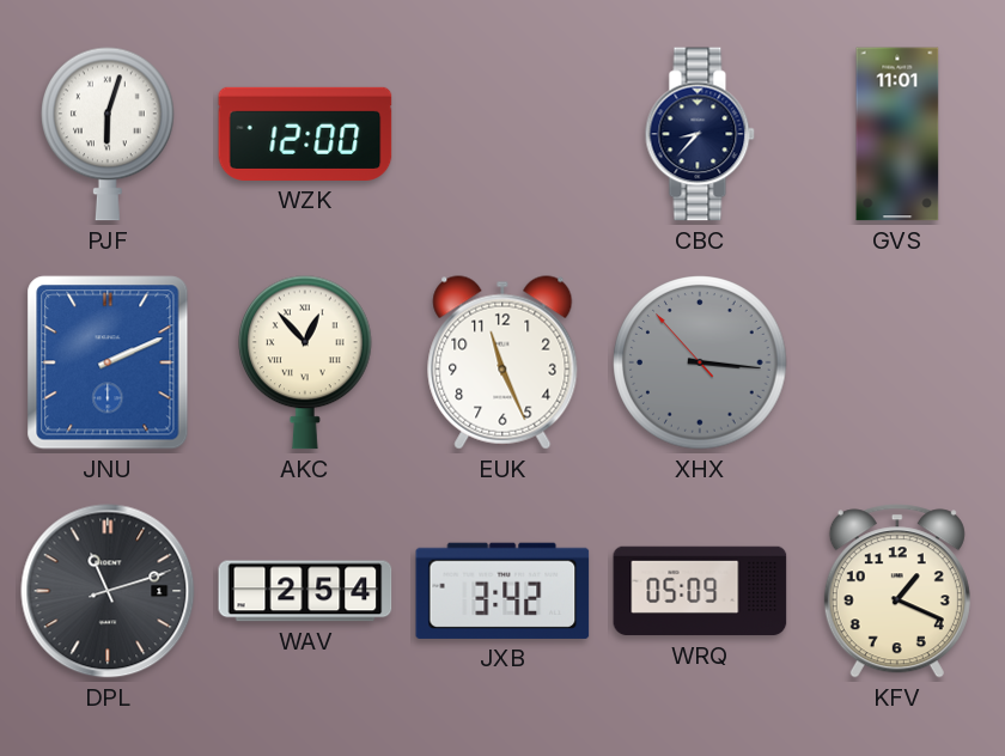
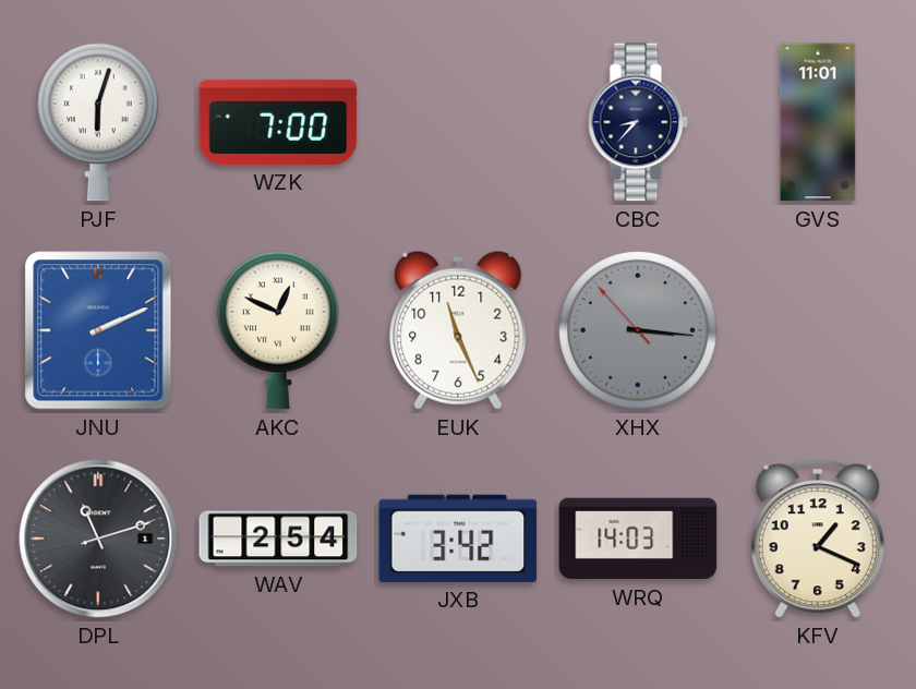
WZK: 12:00 -> 7:00 (278, 122)
AKC: 12:53 -> 12:49 (279, 330)
WRQ: 05:09 -> 14:03 (638, 539)
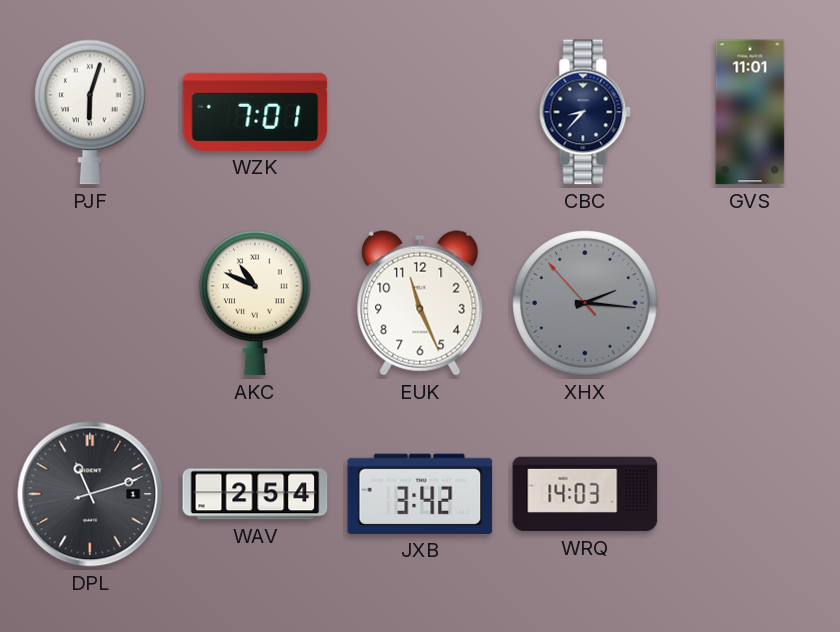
WZK: 7:00 -> 7:01 (255, 112)
JNU: 2:11 -> none (98, 330)
AKC: 12:49 -> 10:49 (256, 303)
XHX: 3:15 -> 2:15 (585, 303)
KFV: 1:19 -> none (818, 539)
